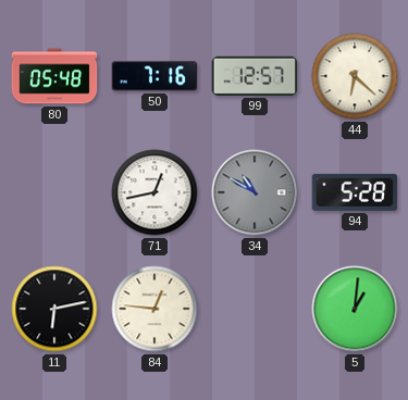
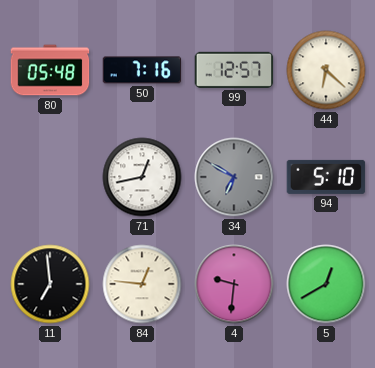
34: 10:50 -> 6:50 (234, 177)
94: 5:28 -> 5:10 (326, 177)
11: 6:13 -> 6:59 (50, 284)
4: none -> 9:31 (234, 284)
5: 1:01 -> 12:40 (326, 284)
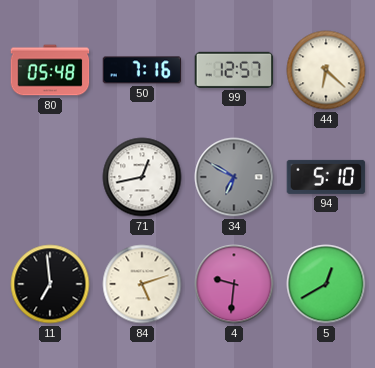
84: 12:46 -> 5:12 (142, 284)
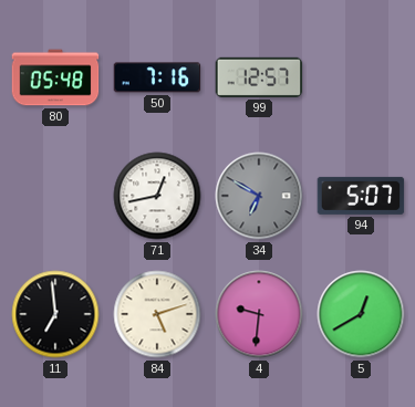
44: 6:22 -> none (326, 70)
94: 5:10 -> 5:07 (361, 196)
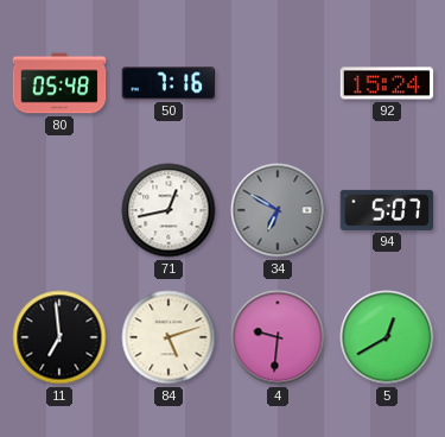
99: 12:57 -> none (259, 77)
92: none -> 15:24 (387, 83)
